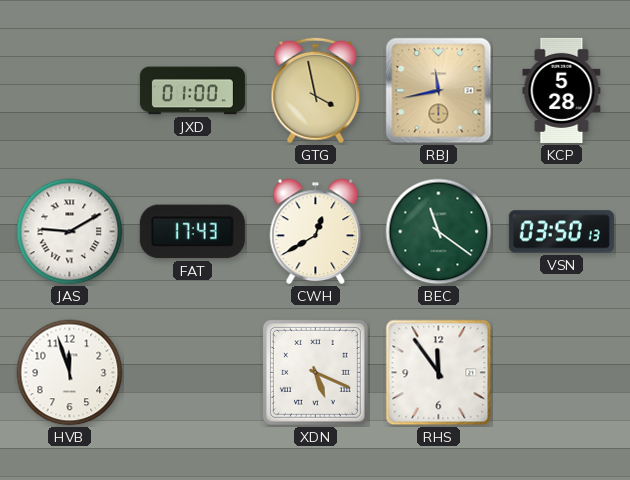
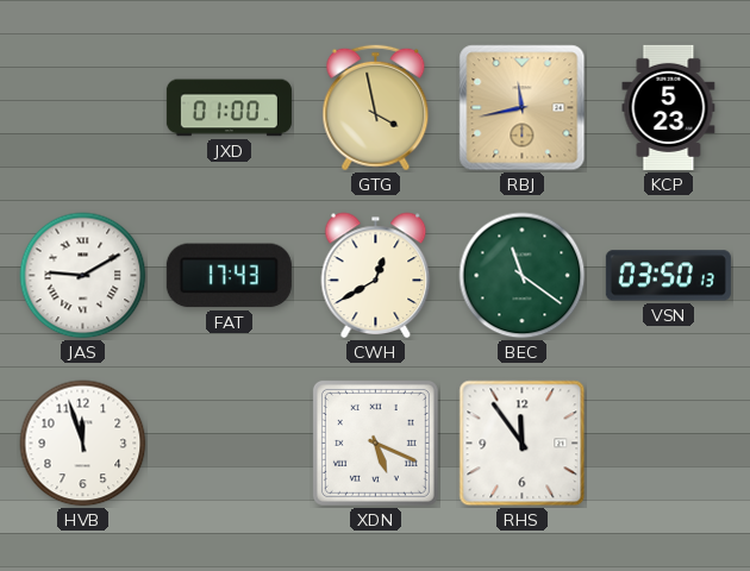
KCP: 5:28 -> 5:23 (669, 107)
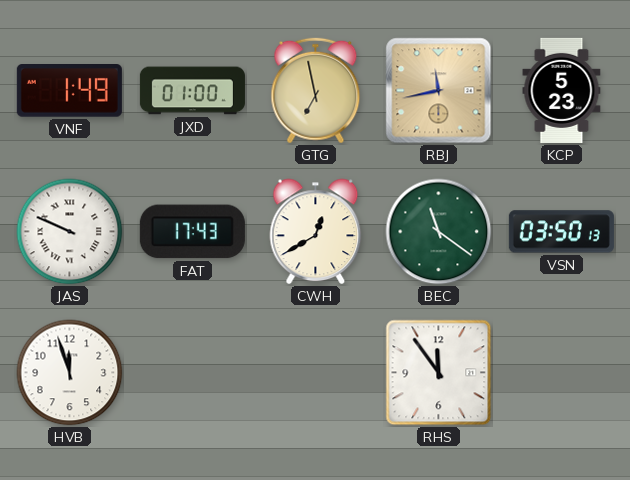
VNF: none -> 1:49 (69, 91)
GTG: 3:58 -> 6:58 (316, 91)
JAS: 9:10 -> 9:49 (70, 232)
XDN: 5:19 -> none (375, 443)
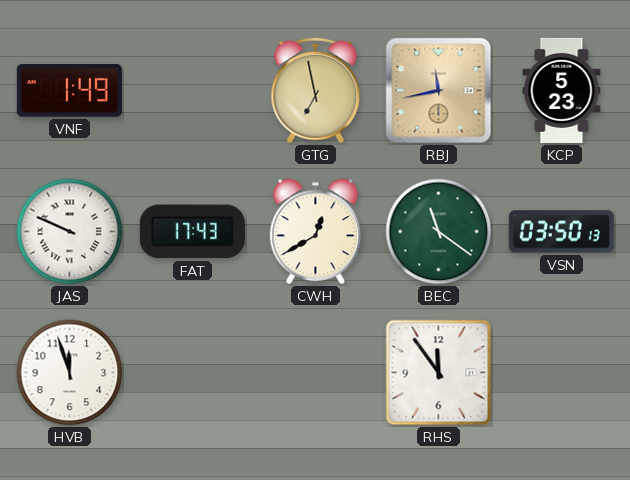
JXD: 01:00 -> none (192, 91)
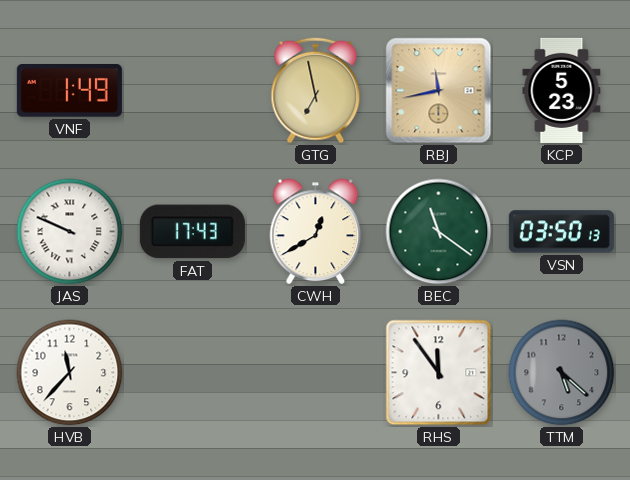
HVB: 11:57 -> 11:37 (70, 373)
TTM: none -> 5:22 (562, 373)
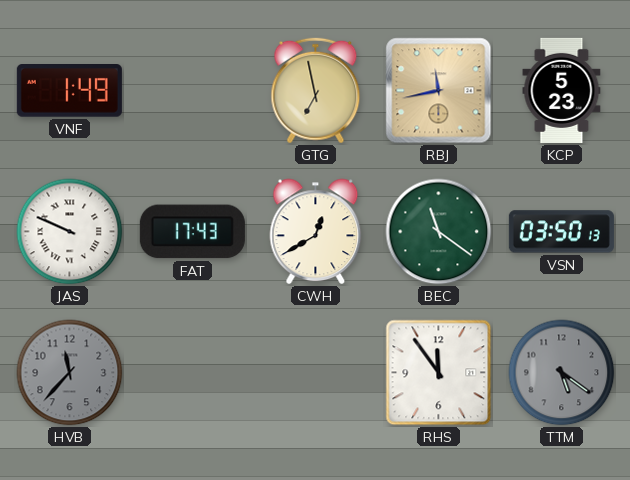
HVB dial: white -> grey (70, 373)
TTM: 5:22 -> 5:21 (562, 373)
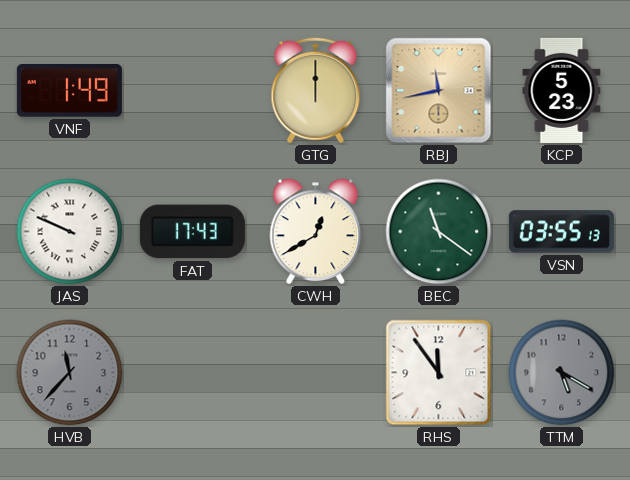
GTG: 6:58 -> 12:00 (316, 91)
VSN: 03:50 -> 03:55 (561, 232)
TTM: 5:21 -> 5:20 (562, 373)
